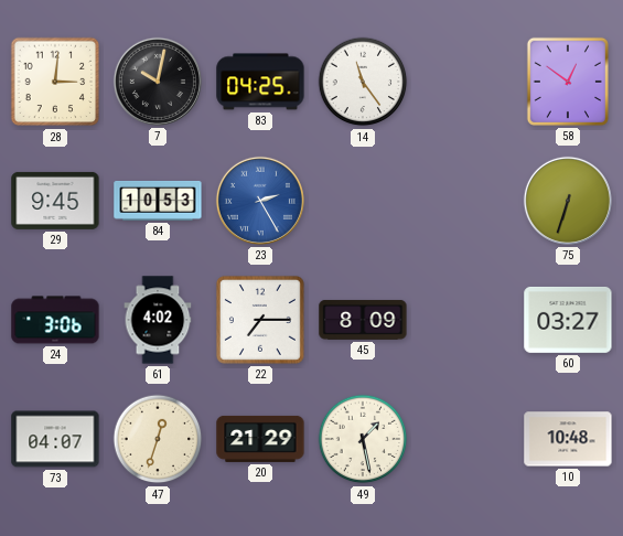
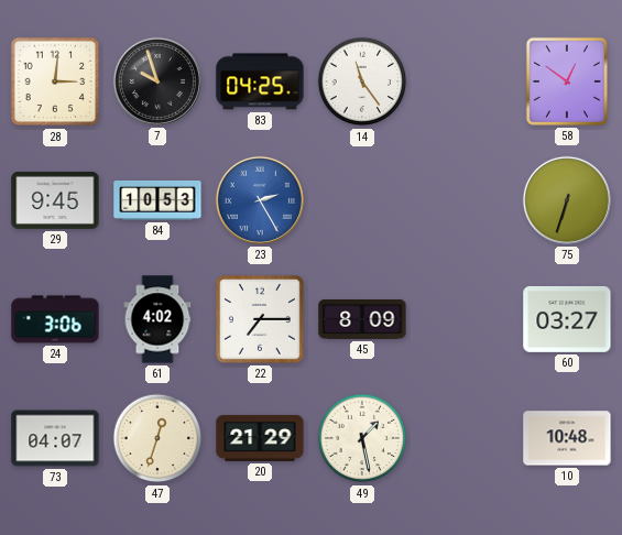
7: 10:02 -> 9:57 (157, 81)
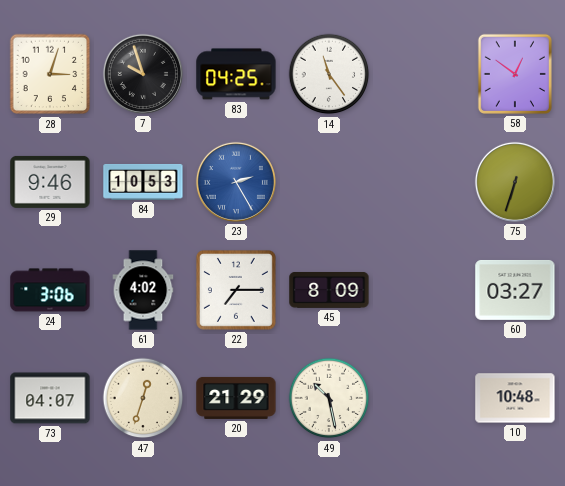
28: 3:01 -> 3:03 (50, 74)
29: 9:45 -> 9:46 (50, 182)
49: 1:28 -> 10:28 (329, 398)
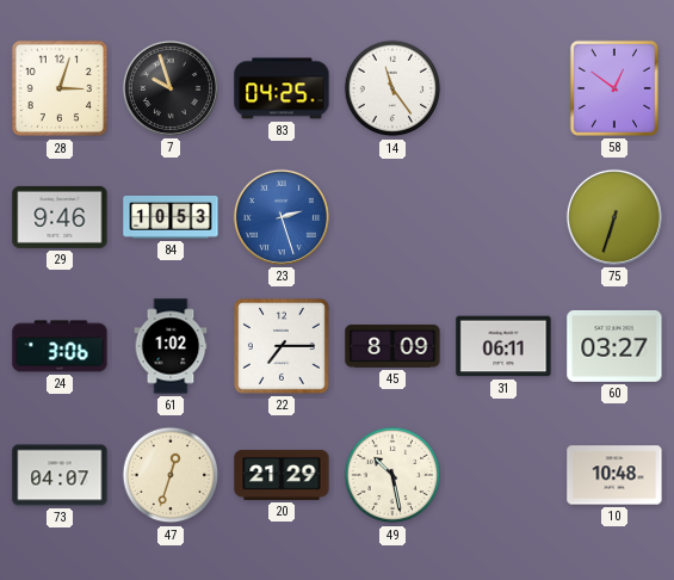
23: 2:25 -> 2:27 (282, 217)
61: 4:02 -> 1:02 (171, 346)
31: none -> 06:11 (503, 346)
